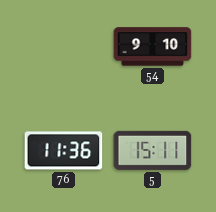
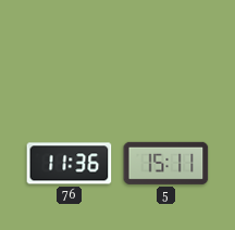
54: 9:10 -> none (153, 47)
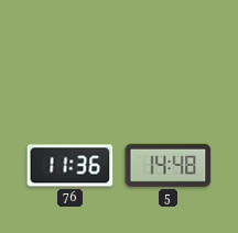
5: 15:11 -> 14:48 (169, 165)
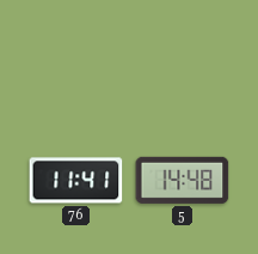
76: 11:36 -> 11:41 (76, 181)
